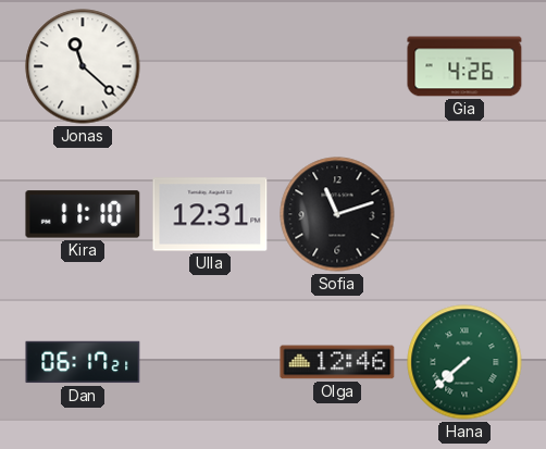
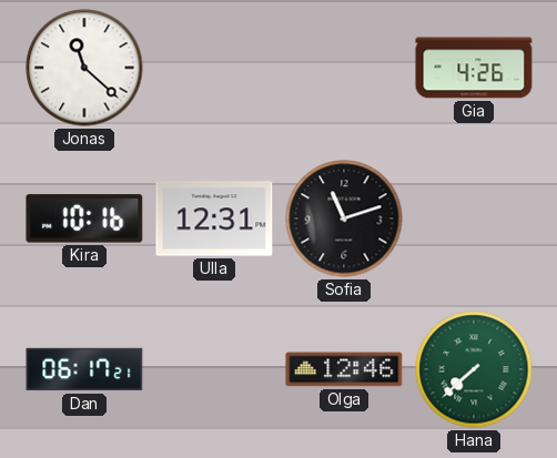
Kira: 11:10 -> 10:16 (84, 218)
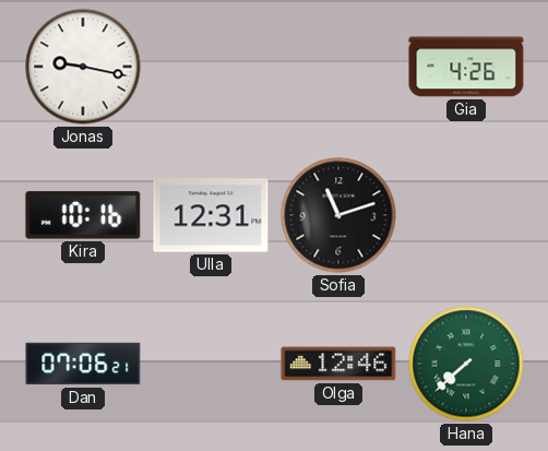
Jonas: 11:22 -> 9:17 (83, 67)
Dan: 06:17 -> 07:06 (83, 364)
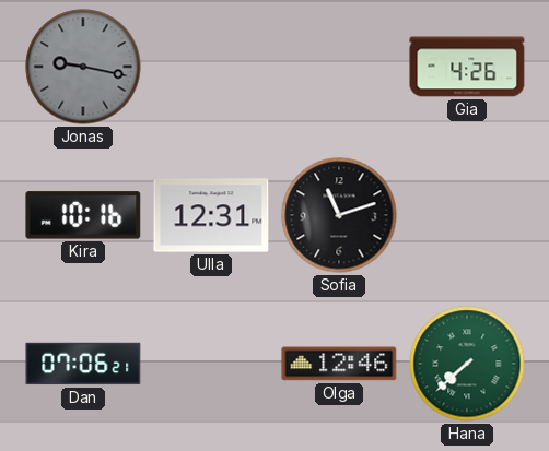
Jonas dial: white -> grey (83, 67)
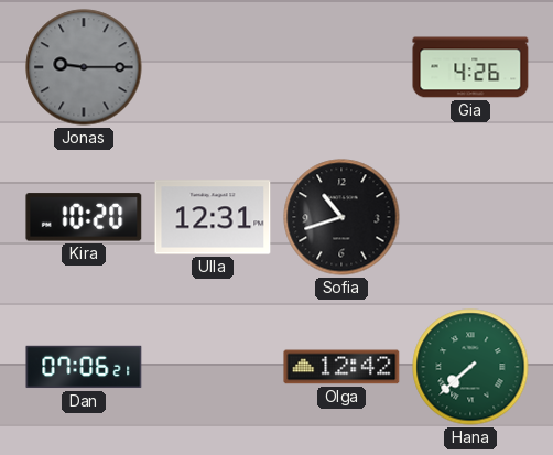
Jonas: 9:17 -> 9:15 (84, 67)
Kira: 10:16 -> 10:20 (84, 217)
Sofia: 11:12 -> 10:42 (341, 217)
Olga: 12:46 -> 12:42 (341, 367)
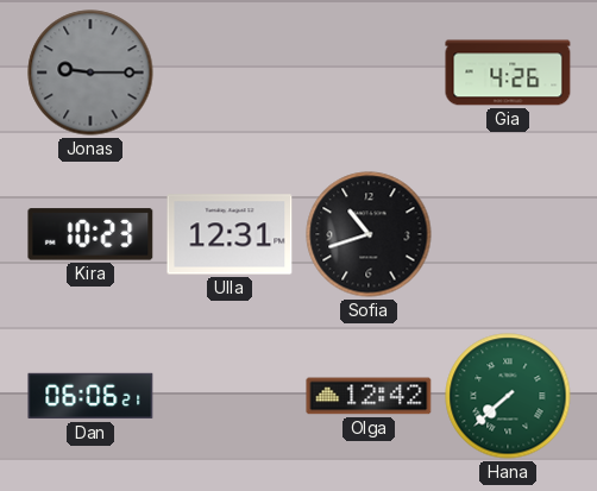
Kira: 10:20 -> 10:23 (90, 234)
Dan: 07:06 -> 06:06 (90, 396)
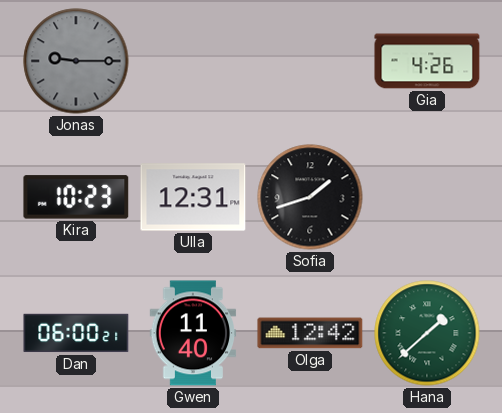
Sofia: 10:42 -> 1:42 (310, 197)
Dan: 06:06 -> 06:00 (76, 333)
Gwen: none -> 11:40 (193, 333)
Hana: 7:38 -> 1:38 (427, 333)
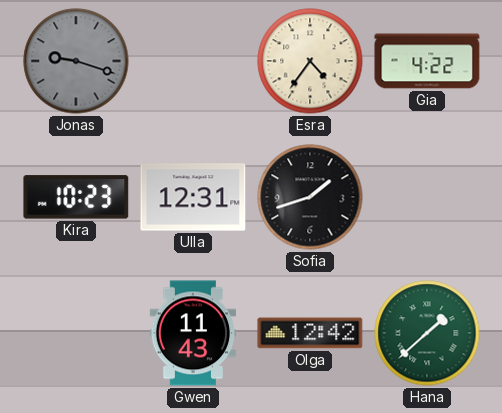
Jonas: 9:15 -> 9:18 (76, 61)
Esra: none -> 4:36 (310, 61)
Gia: 4:26 -> 4:22 (427, 61)
Dan: 06:00 -> none (76, 333)
Gwen: 11:40 -> 11:43 (193, 333)
